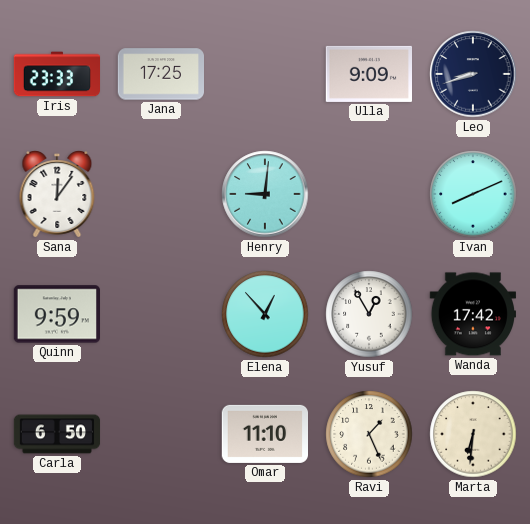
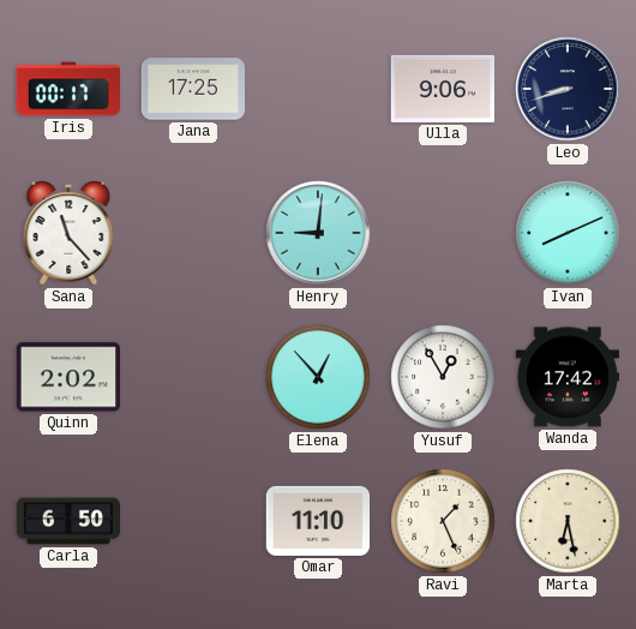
Iris: 23:33 -> 00:17 (68, 89)
Ulla: 9:09 -> 9:06 (442, 89)
Sana: 12:06 -> 11:23 (68, 233)
Quinn: 9:59 -> 2:02 (67, 377)
Marta: 6:31 -> 6:28 (568, 521)
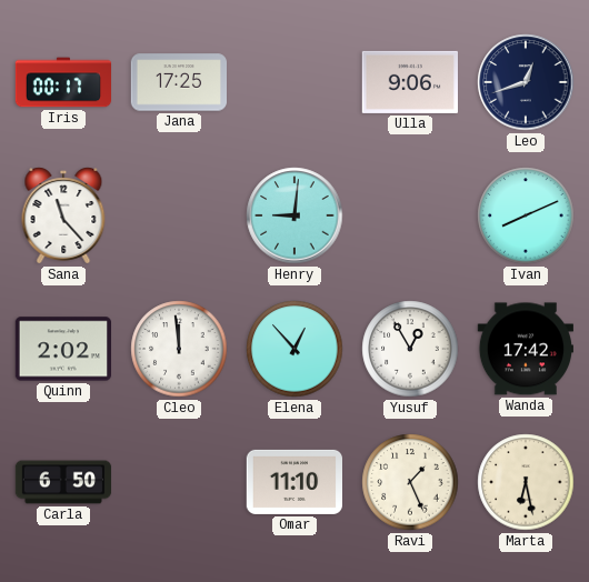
Leo: 8:42 -> 12:42 (526, 82)
Cleo: none -> 11:59 (179, 349)
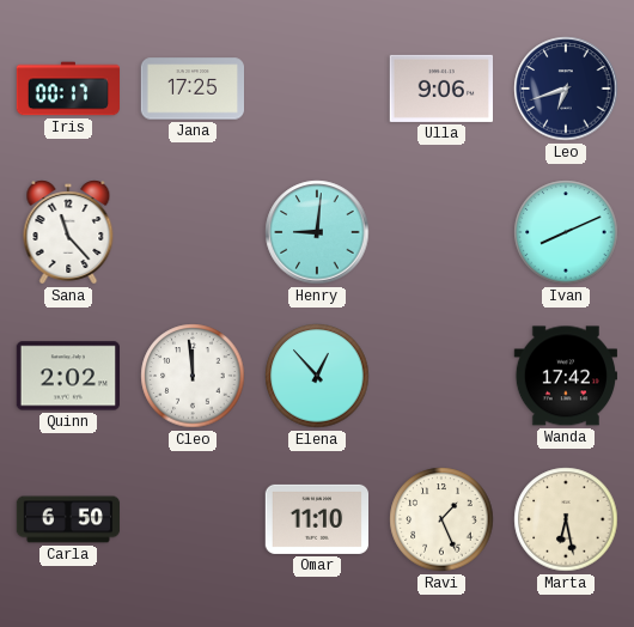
Leo: 12:42 -> 6:42 (566, 89)
Yusuf: 12:55 -> none (410, 349)
